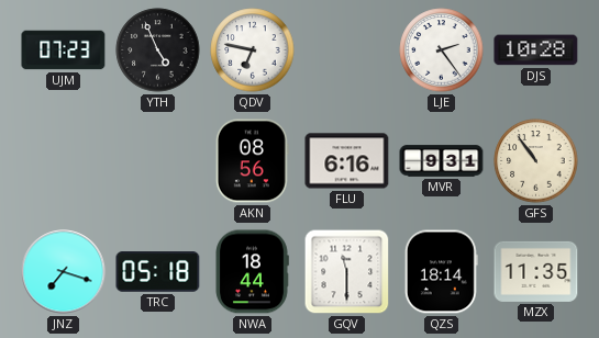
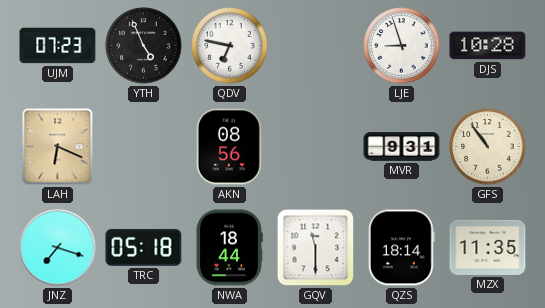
LJE: 2:24 -> 8:57 (402, 46)
LAH: none -> 6:19 (58, 147)
FLU: 6:16 -> none (347, 161)
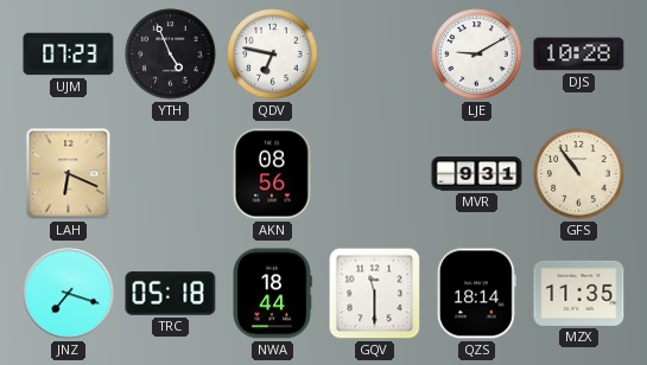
LJE: 8:57 -> 9:10 (477, 55)
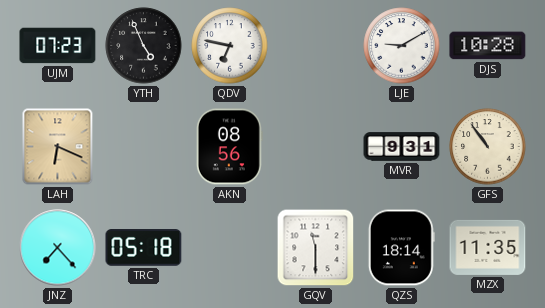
JNZ: 7:18 -> 7:23 (58, 248)
NWA: 18:44 -> none (272, 294)
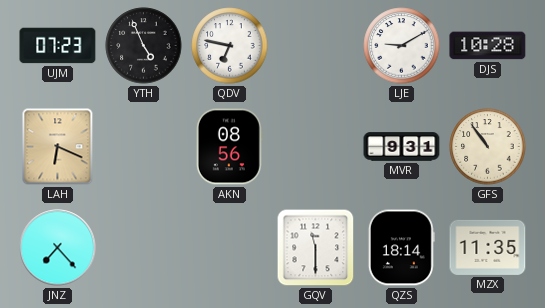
TRC: 05:18 -> none (144, 248)
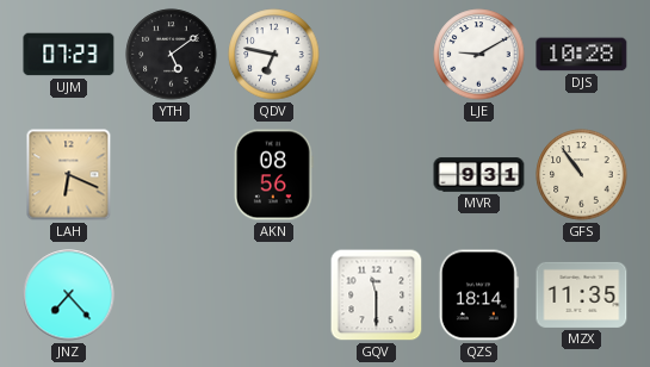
YTH: 4:56 -> 5:09 (172, 55)
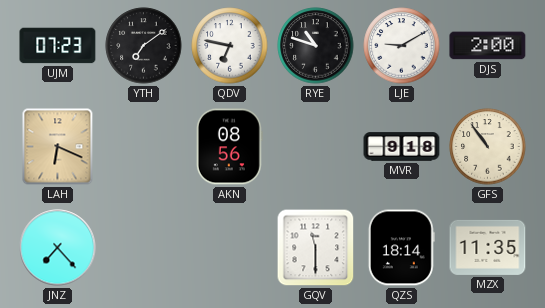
YTH: 5:09 -> 7:09 (144, 46)
RYE: none -> 10:48 (316, 46)
DJS: 10:28 -> 2:00 (488, 46)
MVR: 9:31 -> 9:18 (402, 147)
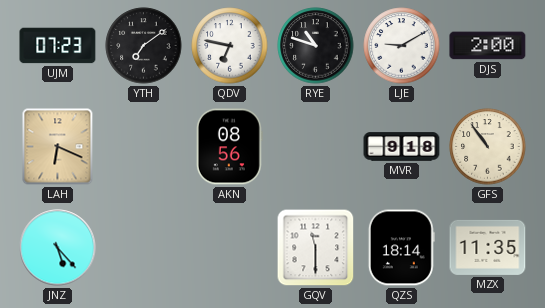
JNZ: 7:23 -> 5:23 (58, 248)
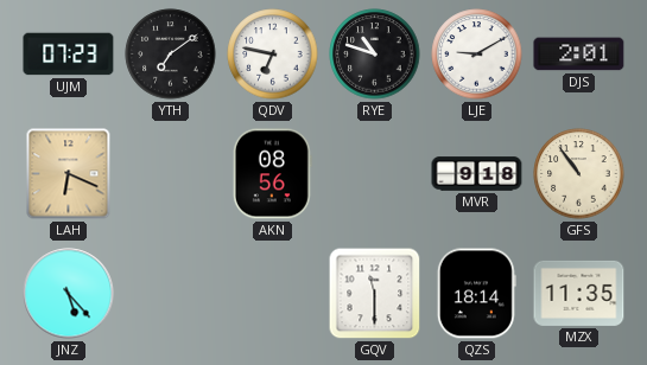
DJS: 2:00 -> 2:01 (579, 55)
